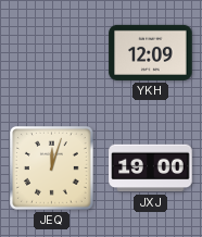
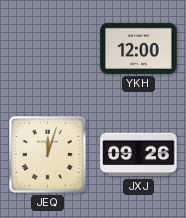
YKH: 12:09 -> 12:00 (139, 48)
JXJ: 19:00 -> 09:26 (139, 155)
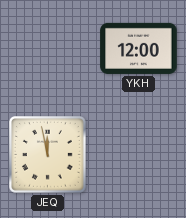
JEQ: 12:03 -> 11:58 (48, 155)
JXJ: 09:26 -> none (139, 155)
